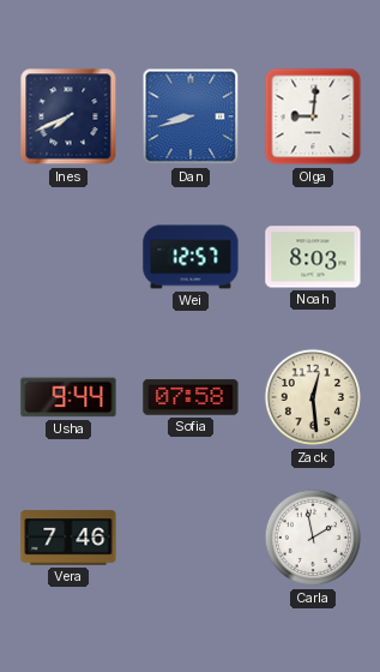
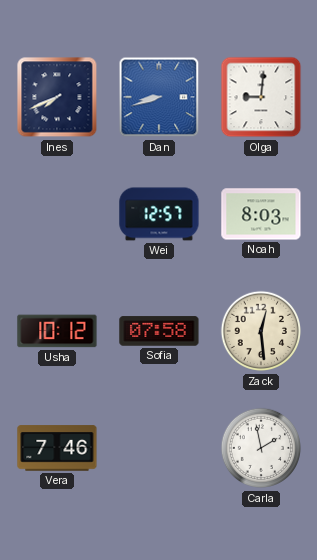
Usha: 9:44 -> 10:12 (57, 331)
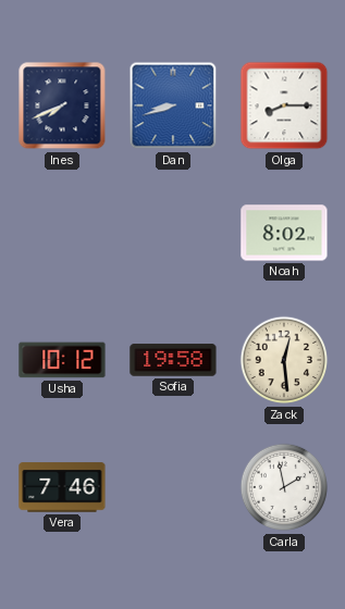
Olga: 9:01 -> 8:15 (284, 105)
Wei: 12:57 -> none (159, 214)
Noah: 8:03 -> 8:02 (284, 233)
Sofia: 07:58 -> 19:58 (173, 360)
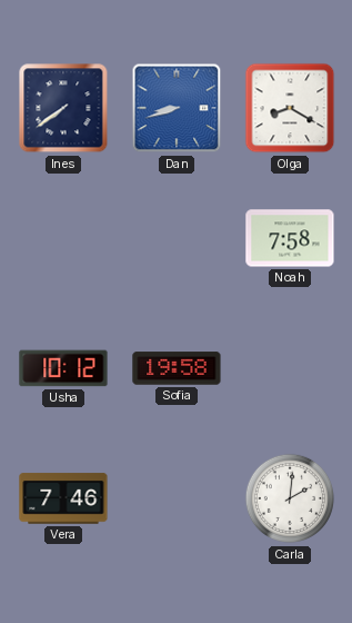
Ines: 7:41 -> 7:39 (63, 108)
Olga: 8:15 -> 8:20 (290, 108)
Noah: 8:02 -> 7:58 (290, 238)
Zack: 12:29 -> none (284, 360)
Carla: 1:58 -> 2:01 (290, 498)
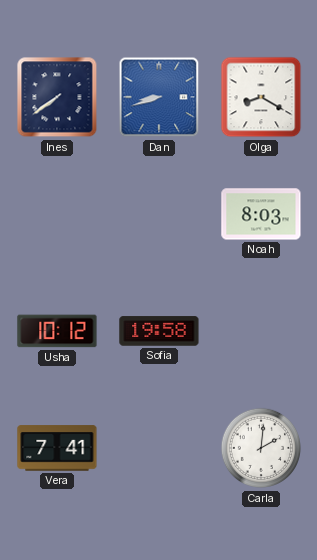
Noah: 7:58 -> 8:03 (261, 214)
Vera: 7:46 -> 7:41 (57, 448)
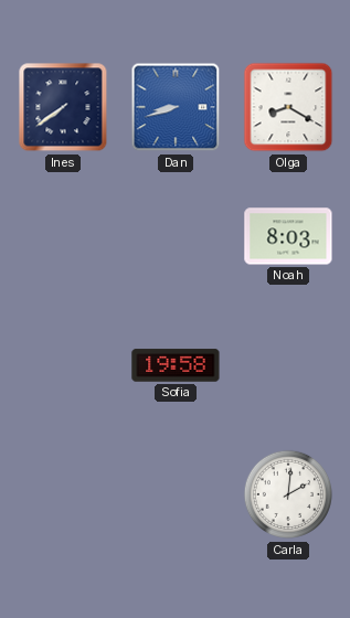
Usha: 10:12 -> none (57, 331)
Vera: 7:41 -> none (57, 448)
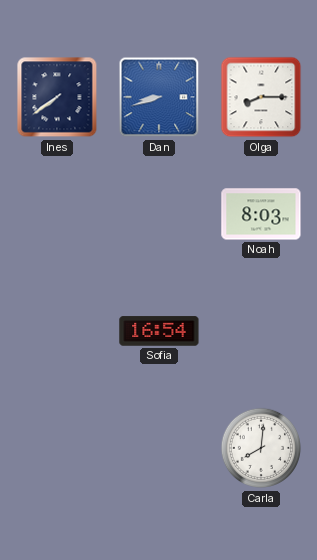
Olga: 8:20 -> 8:15 (261, 97)
Sofia: 19:58 -> 16:54 (159, 331)
Carla: 2:01 -> 8:01 (261, 448)
